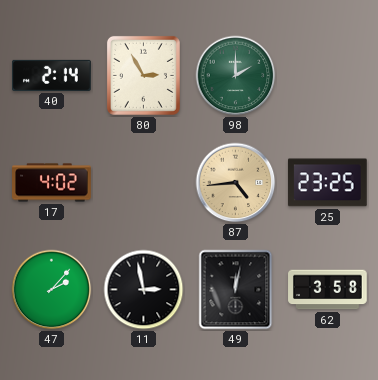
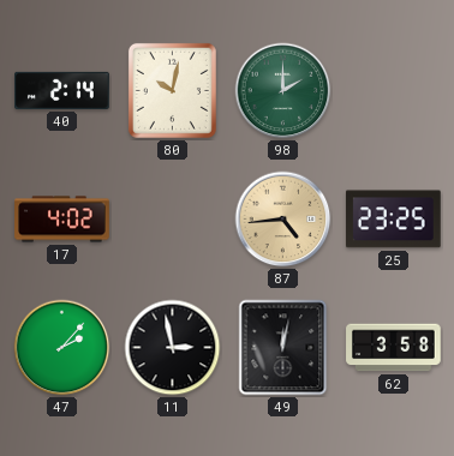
80: 2:55 -> 10:02 (172, 90)
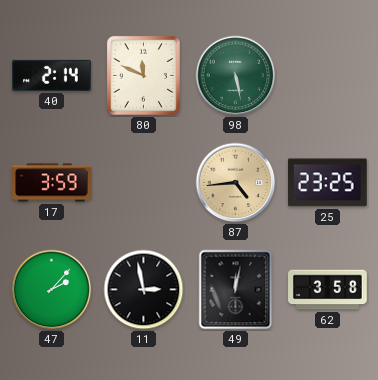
80: 10:02 -> 11:49 (143, 75)
98: 2:00 -> 5:28 (236, 76)
17: 4:02 -> 3:59 (52, 183)
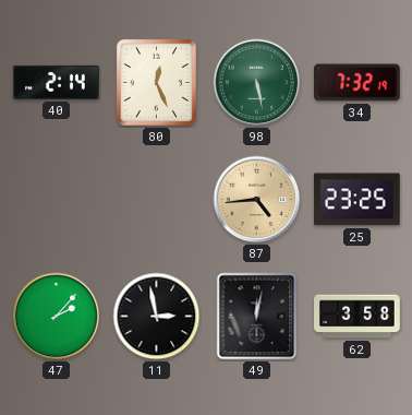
80: 11:49 -> 12:26 (156, 82)
34: none -> 7:32 (358, 83)
17: 3:59 -> none (52, 183)
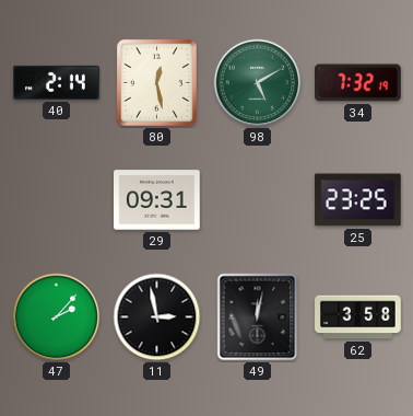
80: 12:26 -> 12:28 (156, 82)
98: 5:28 -> 5:10 (258, 83)
29: none -> 09:31 (157, 200)
87: 4:44 -> none (257, 200)
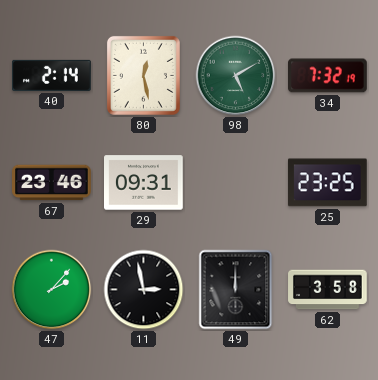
67: none -> 23:46 (52, 183)
49: 12:02 -> 12:00 (236, 290)
